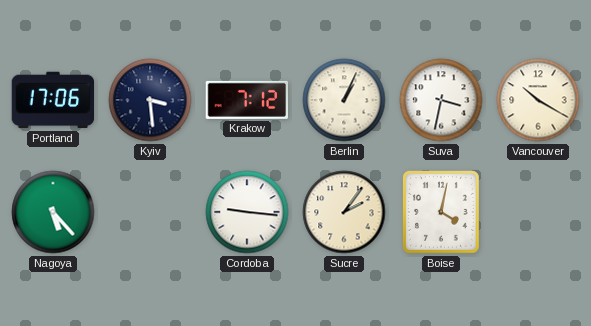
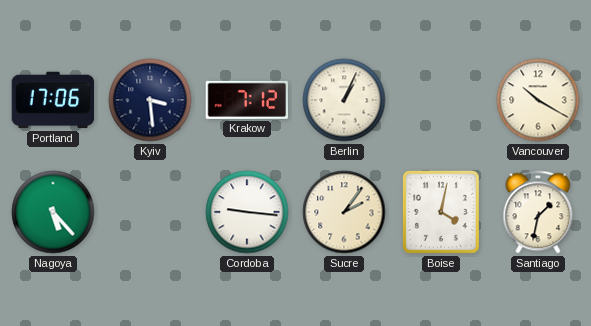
Suva: 3:32 -> none (441, 100)
Santiago: none -> 1:32 (538, 212)
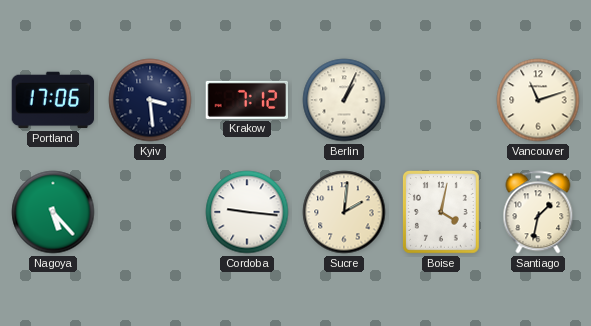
Vancouver: 10:20 -> 11:12 (538, 100)
Sucre: 2:06 -> 2:01 (344, 212)
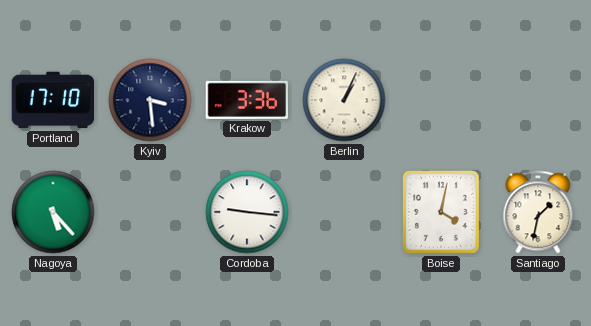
Portland: 17:06 -> 17:10 (53, 100)
Krakow: 7:12 -> 3:36 (247, 100)
Vancouver: 11:12 -> none (538, 100)
Sucre: 2:01 -> none (344, 212)
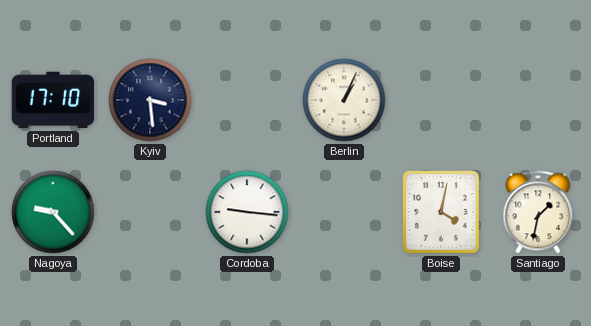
Krakow: 3:36 -> none (247, 100)
Nagoya: 5:23 -> 9:23 (53, 212)
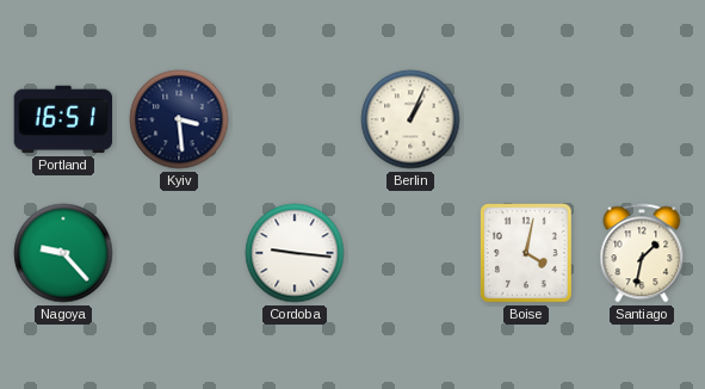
Portland: 17:10 -> 16:51 (63, 119)
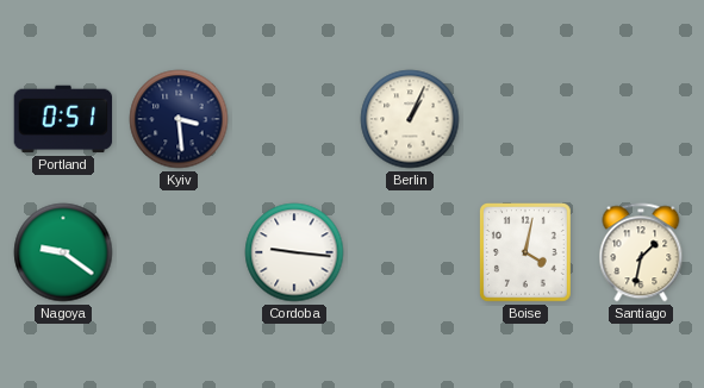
Portland: 16:51 -> 0:51 (63, 119)
Nagoya: 9:23 -> 9:21 (63, 252)
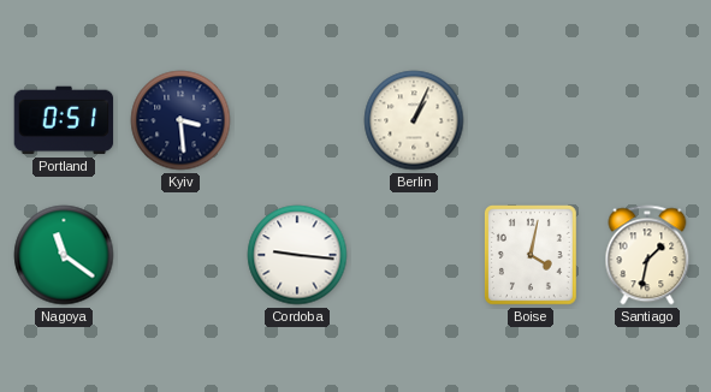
Nagoya: 9:21 -> 11:21 (64, 255)
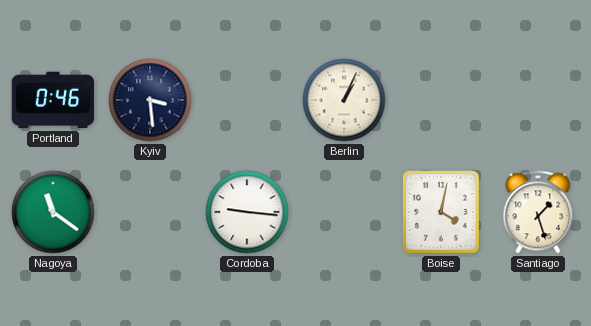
Portland: 0:51 -> 0:46 (53, 100)
Santiago: 1:32 -> 1:27 (538, 212)
